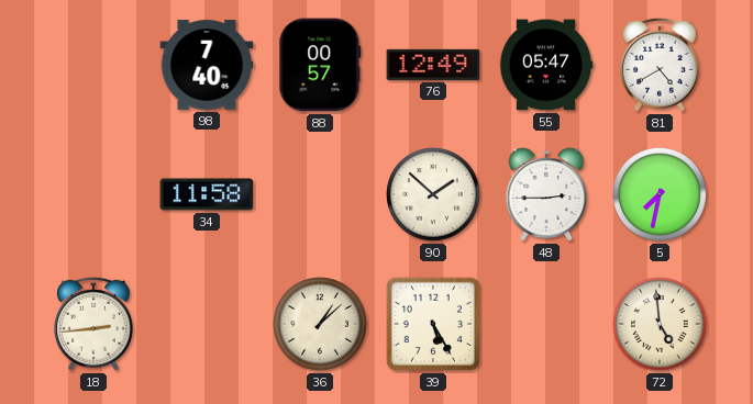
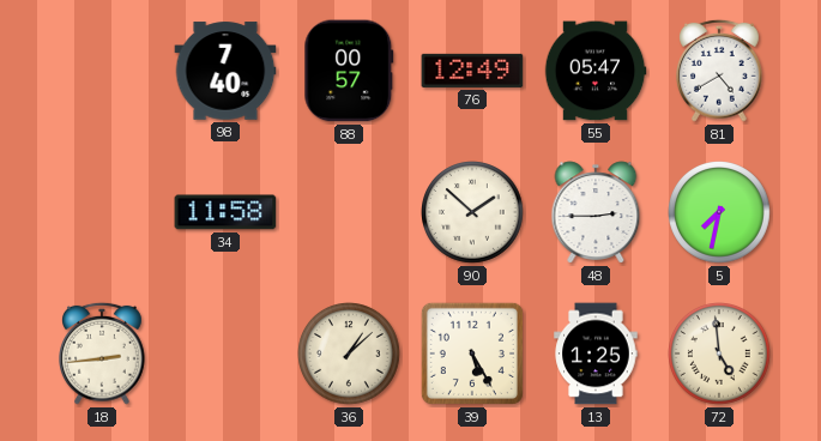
13: none -> 1:25 (596, 354)
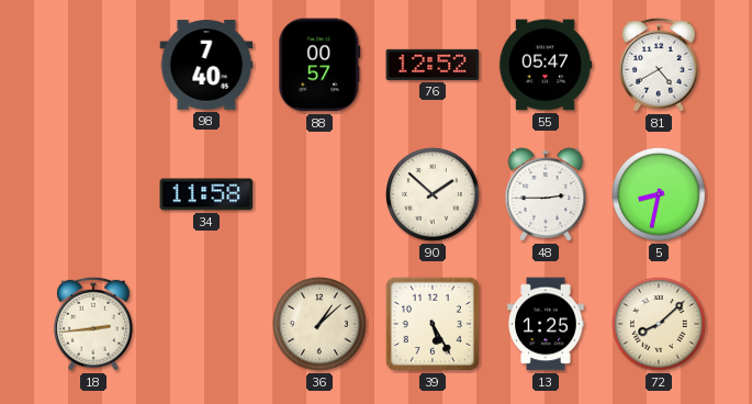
76: 12:49 -> 12:52 (433, 65)
5: 7:32 -> 8:32 (660, 195)
72: 4:59 -> 8:08 (660, 325)
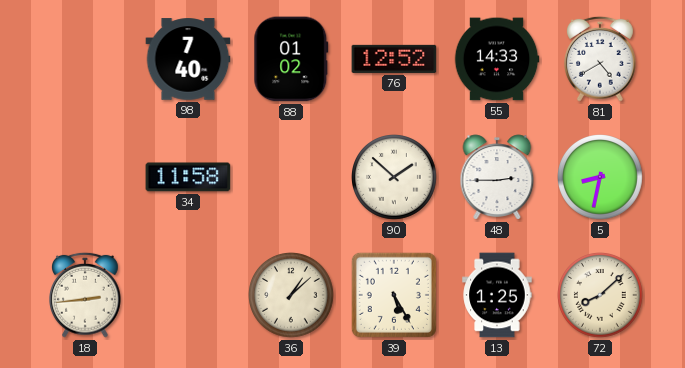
88: 00:57 -> 01:02 (291, 59)
55: 05:47 -> 14:33 (497, 59)
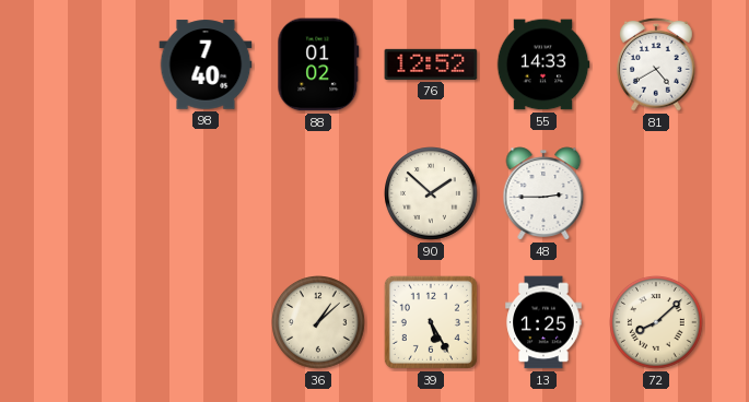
34: 11:58 -> none (188, 177)
5: 8:32 -> none (601, 178)
18: 2:44 -> none (86, 295)
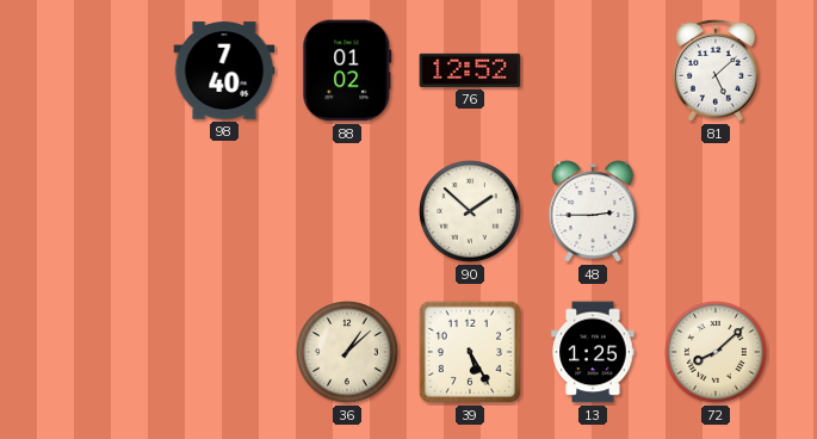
55: 14:33 -> none (543, 64)
81: 4:40 -> 5:08 (717, 70)
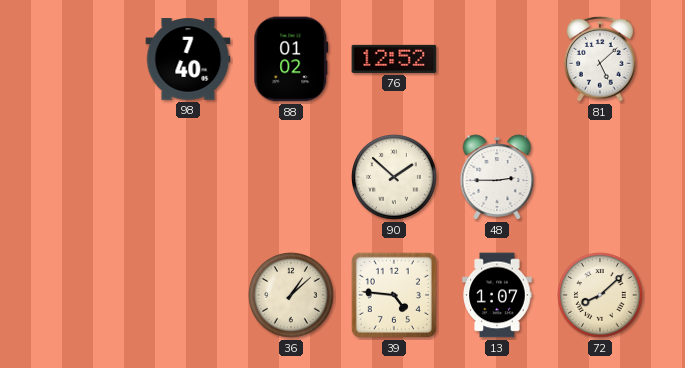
39: 5:25 -> 4:46 (394, 295)
13: 1:25 -> 1:07 (497, 295)
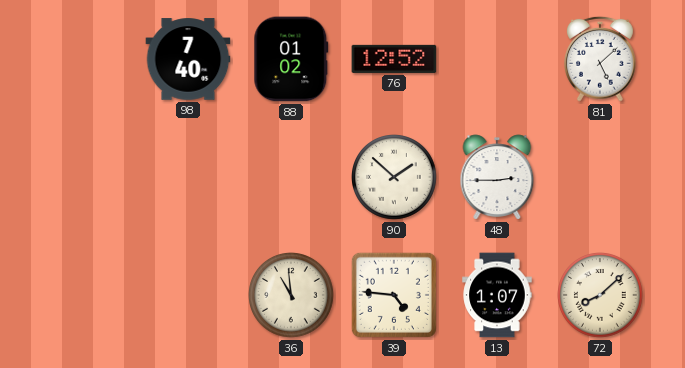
36: 1:08 -> 10:59 (292, 296)
